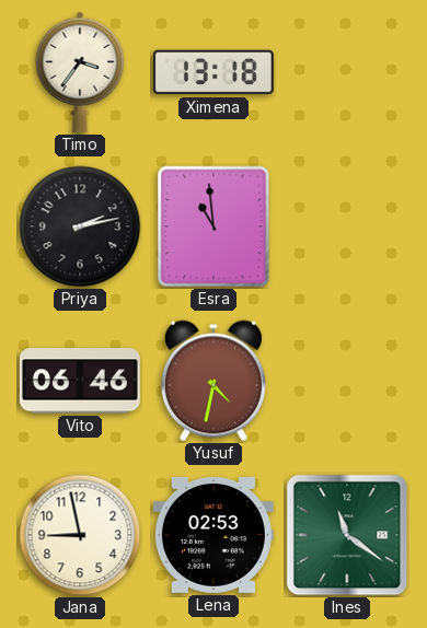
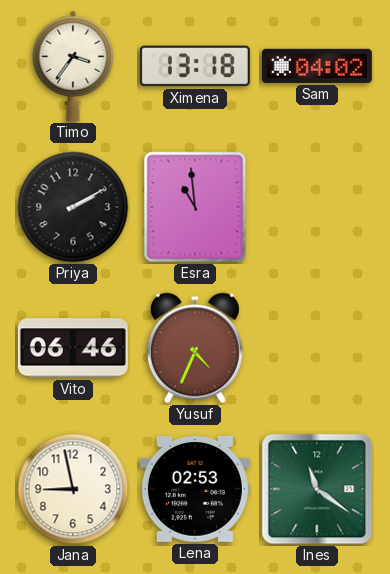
Sam: none -> 04:02 (317, 66)
Priya: 2:13 -> 2:10 (73, 207)
Yusuf: 4:32 -> 4:34 (195, 348)
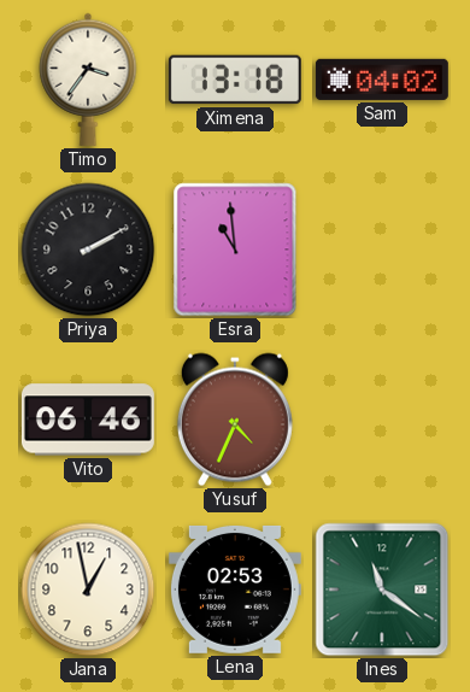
Jana: 8:58 -> 12:58 (88, 590)
